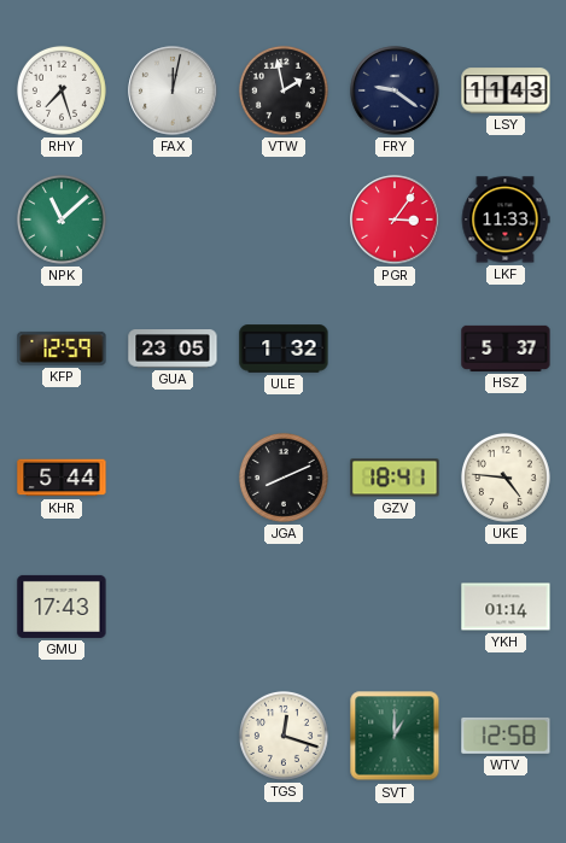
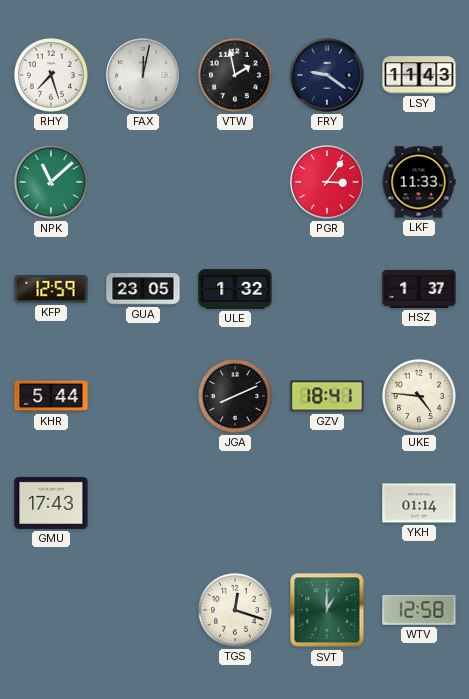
HSZ: 5:37 -> 1:37 (419, 289)
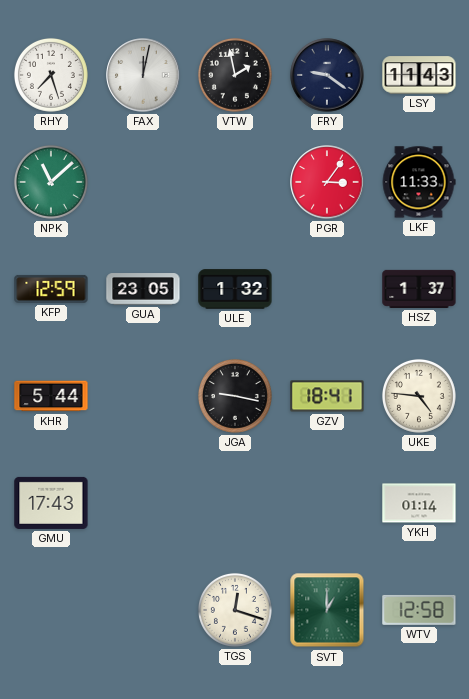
JGA: 8:11 -> 9:17 (235, 396)
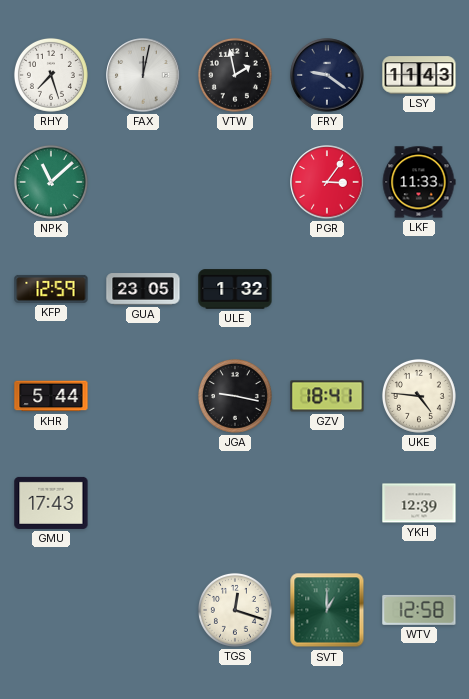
HSZ: 1:37 -> none (419, 289)
YKH: 01:14 -> 12:39 (419, 503)
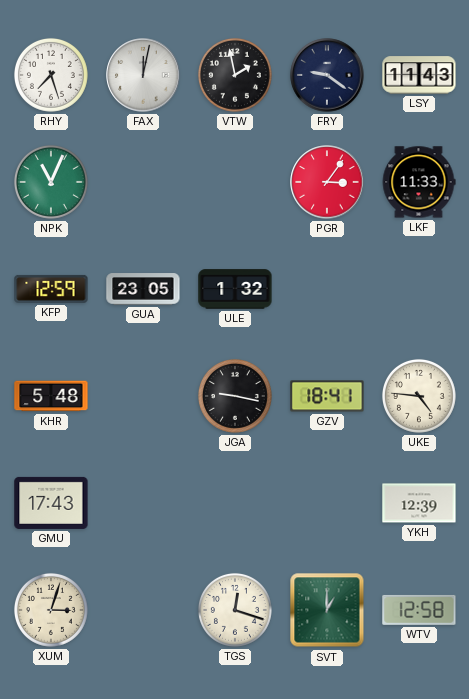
NPK: 11:08 -> 11:04 (51, 182)
KHR: 5:44 -> 5:48 (51, 396)
XUM: none -> 3:03 (51, 610)
